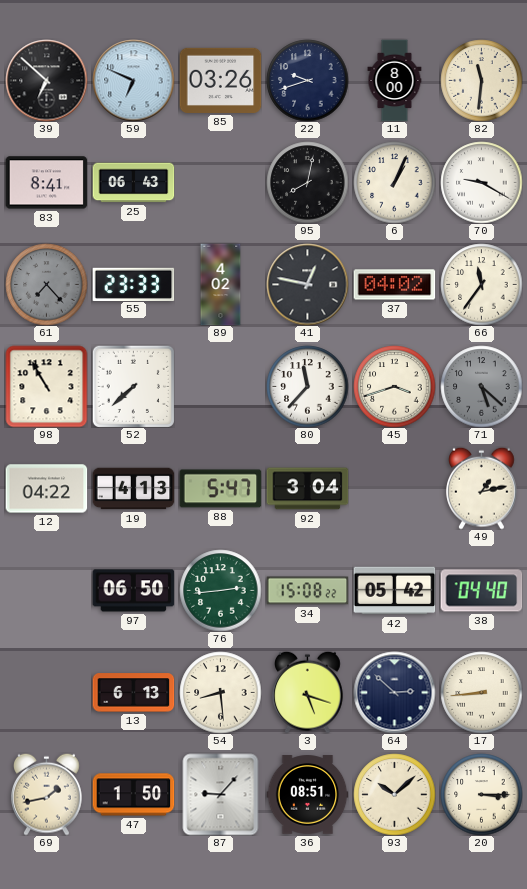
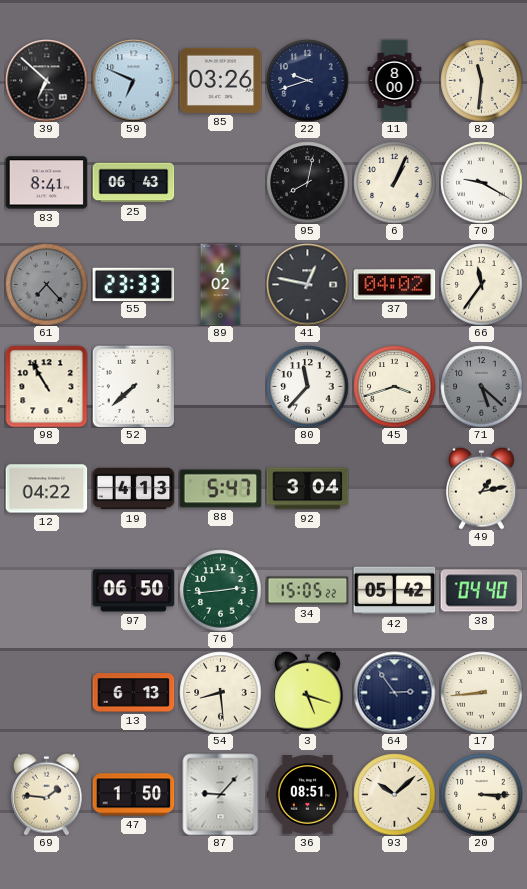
34: 15:08 -> 15:05 (307, 591)
64: 2:52 -> 2:54 (394, 692)
69: 1:43 -> 1:46 (47, 794)
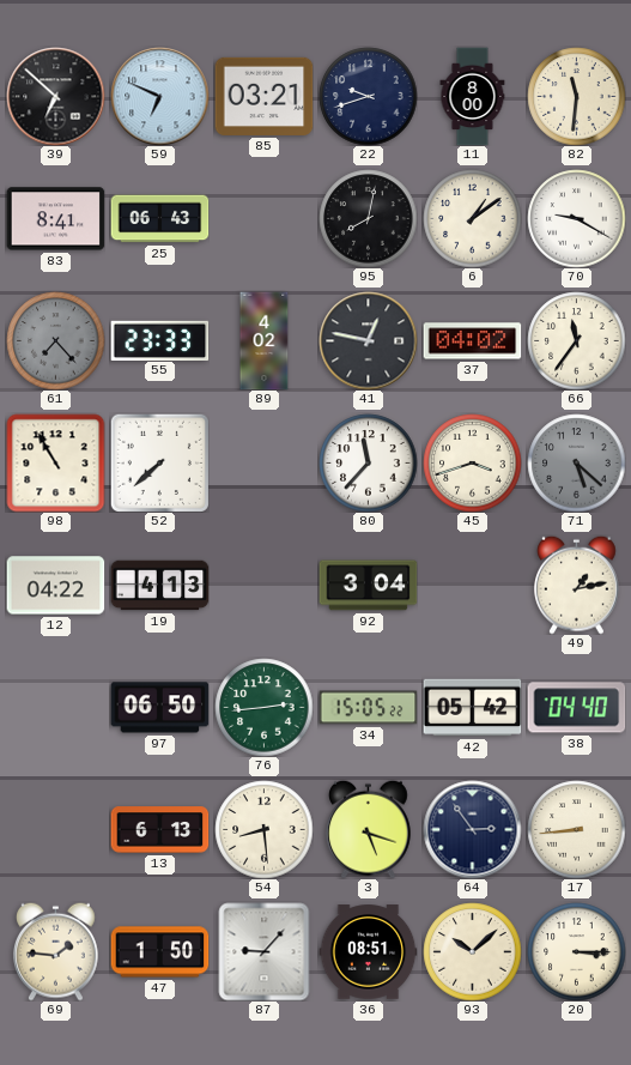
85: 03:26 -> 03:21 (263, 96)
6: 1:04 -> 1:09 (472, 218)
88: 5:47 -> none (220, 489)
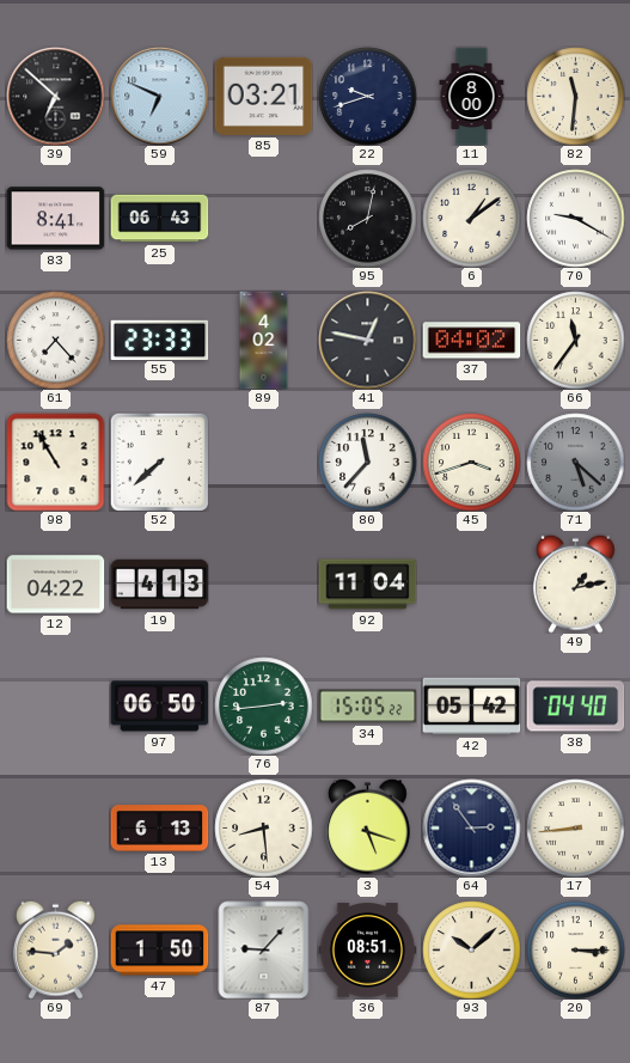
61 dial: grey -> white (55, 340)
92: 3:04 -> 11:04 (367, 585)
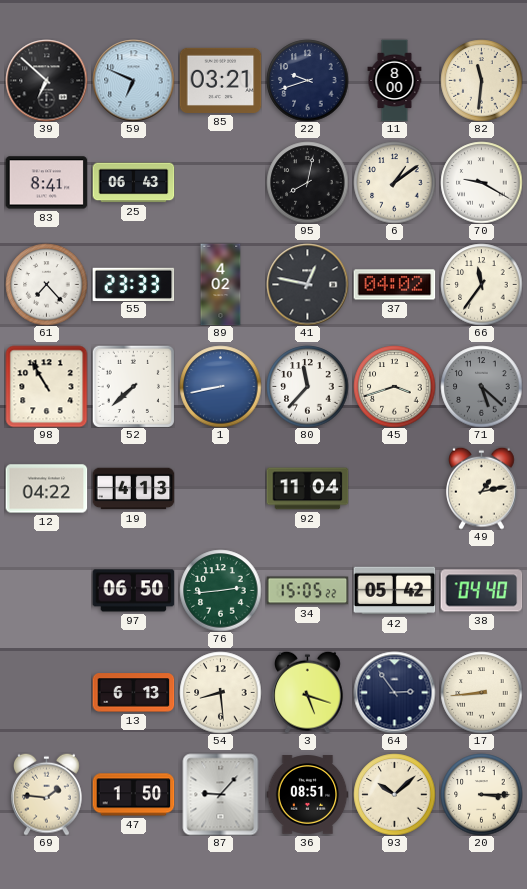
1: none -> 8:43 (220, 386)
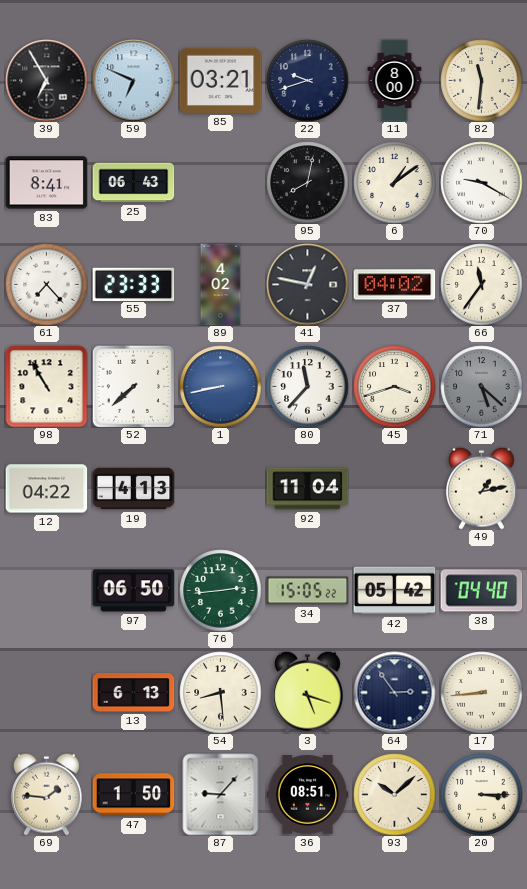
39: 6:52 -> 6:55 (46, 80)
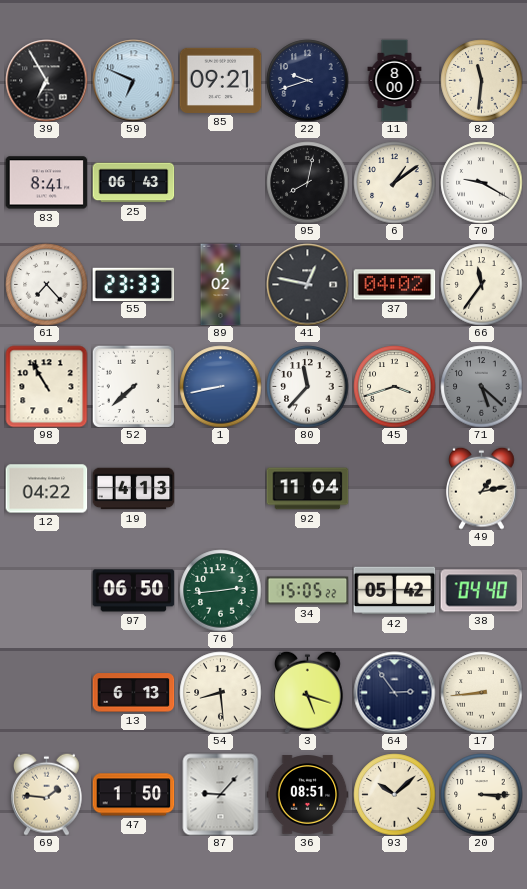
85: 03:21 -> 09:21 (220, 80)
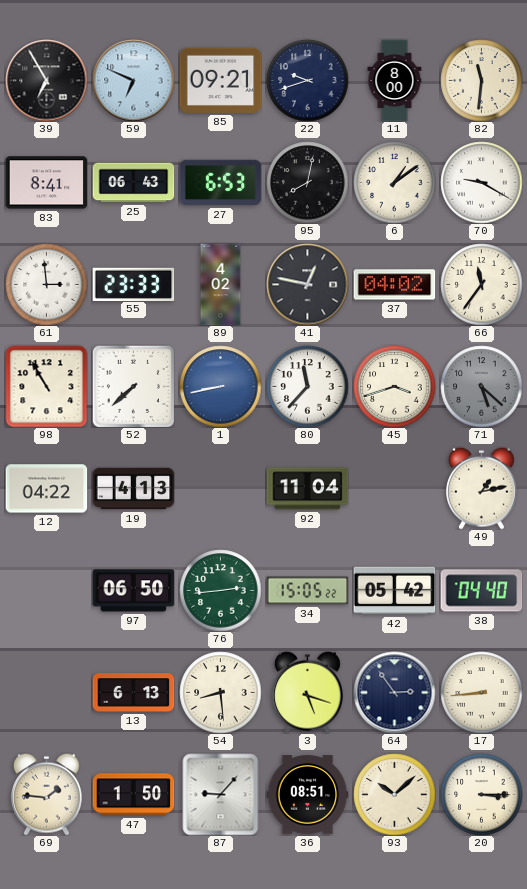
27: none -> 6:53 (220, 183)
61: 7:23 -> 2:59 (46, 284)
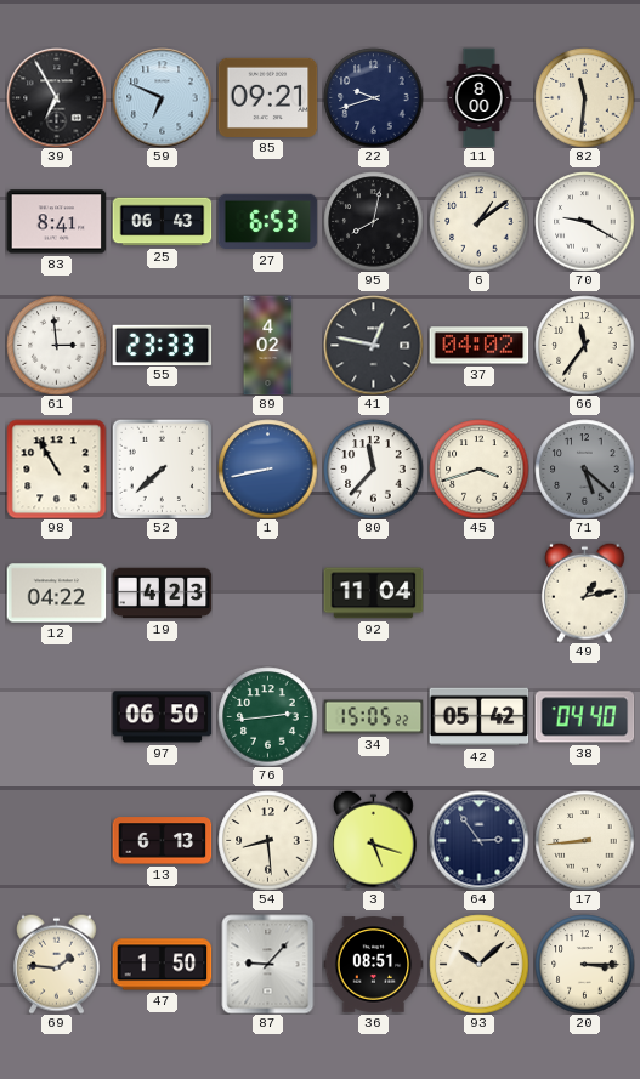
19: 4:13 -> 4:23 (162, 594)
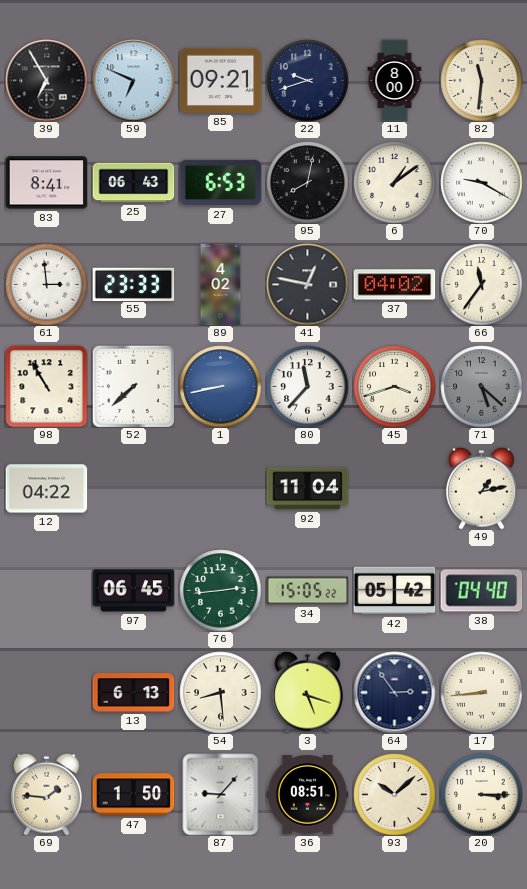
19: 4:23 -> none (162, 594)
97: 06:50 -> 06:45 (133, 591)
